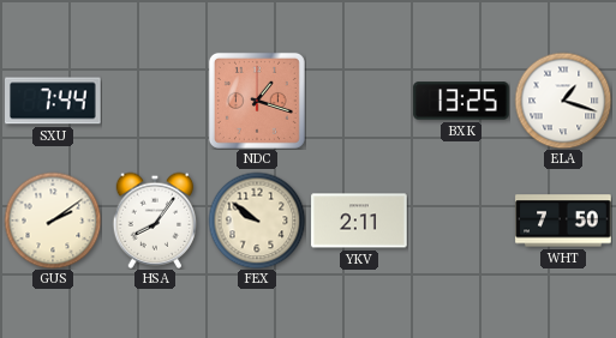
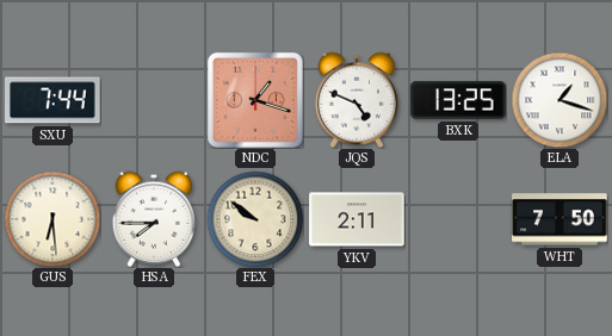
JQS: none -> 4:49 (357, 100)
GUS: 2:09 -> 6:29 (52, 219)
HSA: 8:06 -> 7:45 (154, 219)
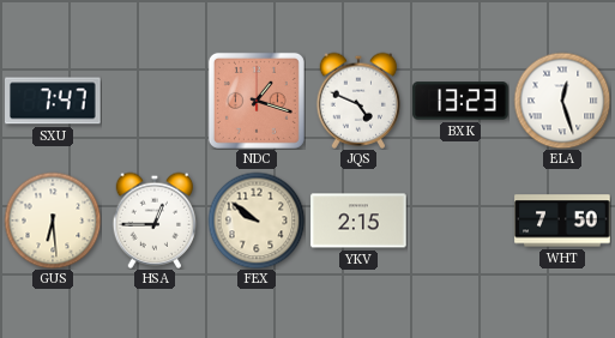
SXU: 7:44 -> 7:47 (54, 101)
BXK: 13:25 -> 13:23 (460, 101)
ELA: 1:18 -> 12:27 (562, 101)
HSA: 7:45 -> 12:45 (155, 221)
YKV: 2:11 -> 2:15 (358, 221)
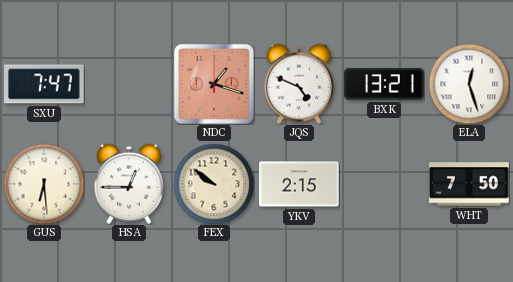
BXK: 13:23 -> 13:21 (384, 84)
